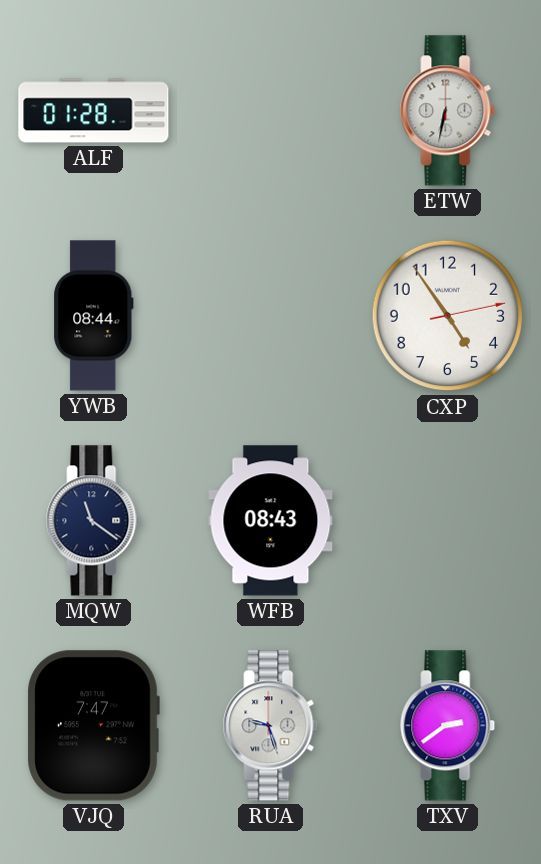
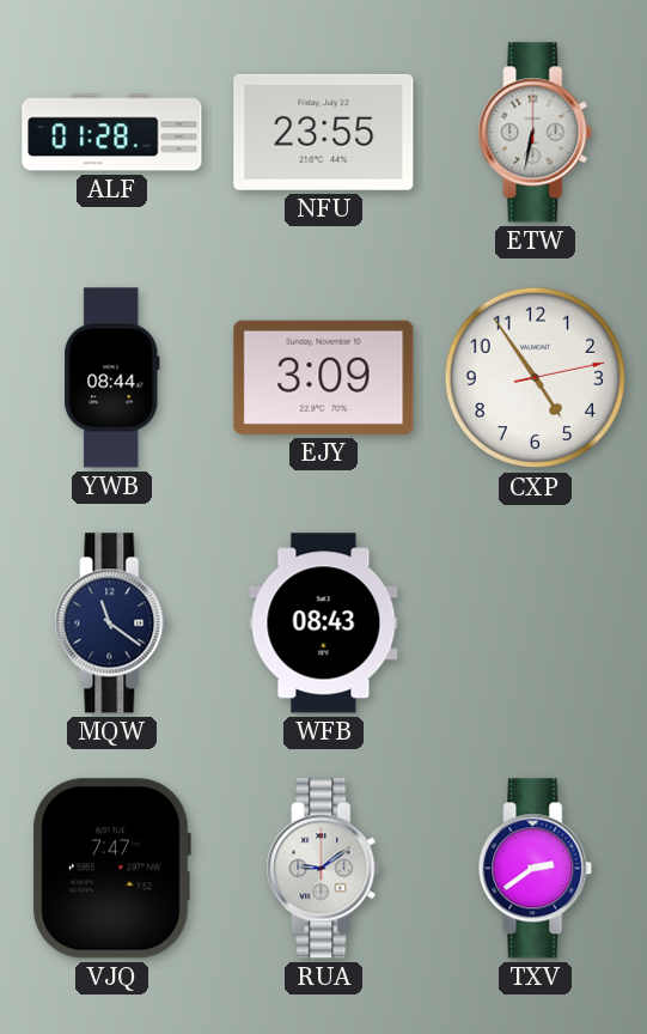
NFU: none -> 23:55 (324, 132)
EJY: none -> 3:09 (324, 377)
RUA: 9:27 -> 9:09 (324, 869)
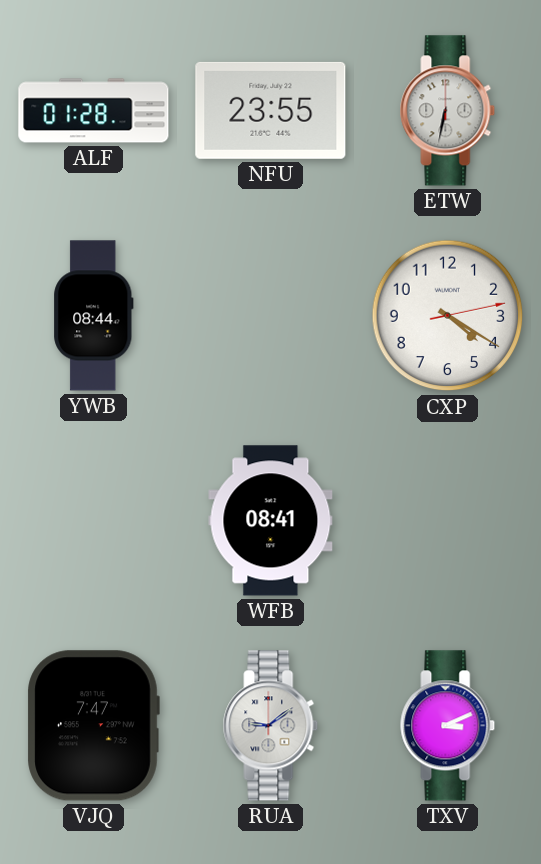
EJY: 3:09 -> none (324, 377)
CXP: 4:54 -> 4:20 (448, 316)
MQW: 11:21 -> none (112, 624)
WFB: 08:43 -> 08:41 (271, 521)
TXV: 2:39 -> 3:11 (448, 726)
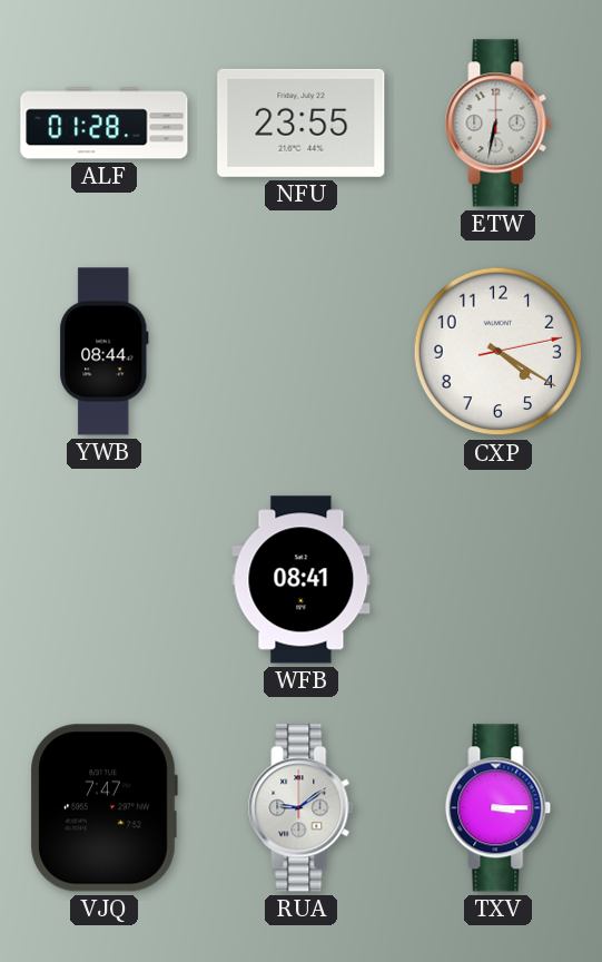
TXV: 3:11 -> 3:15 (499, 808)
